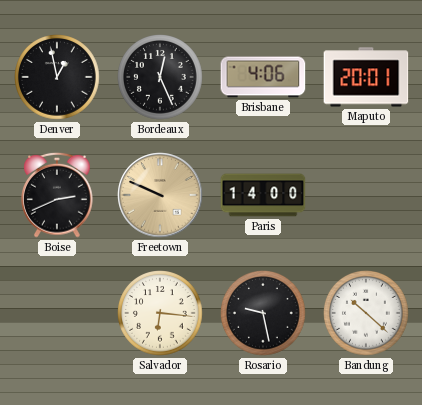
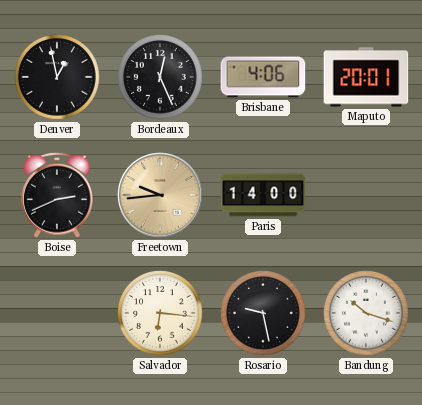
Freetown: 9:49 -> 9:44 (160, 195)
Bandung: 10:22 -> 10:18 (367, 314)
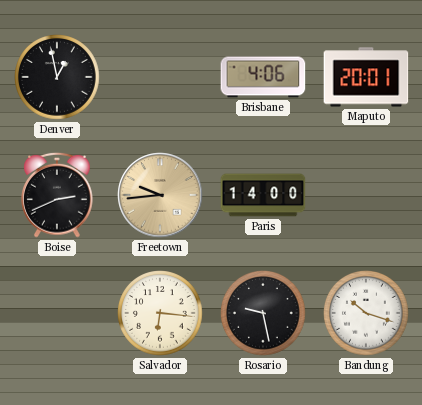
Bordeaux: 12:26 -> none (161, 78)
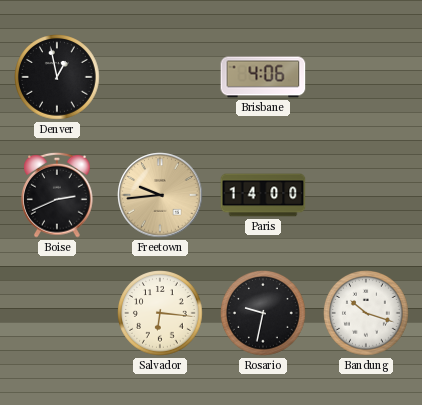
Maputo: 20:01 -> none (366, 77)
Rosario: 9:28 -> 9:32 (264, 314)
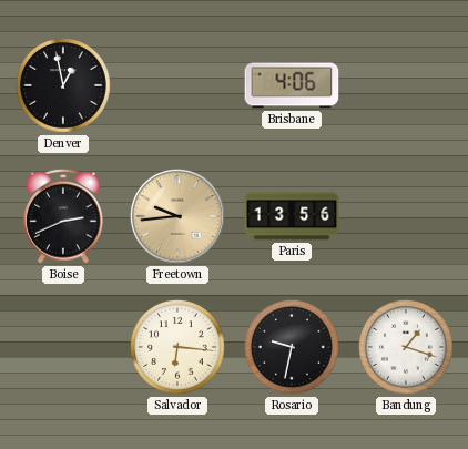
Paris: 14:00 -> 13:56 (292, 216)
Bandung: 10:18 -> 1:18 (407, 348)
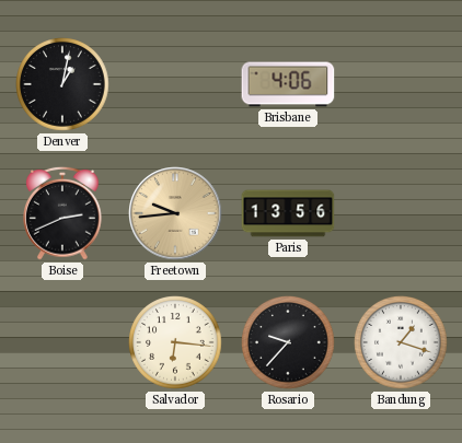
Denver: 12:58 -> 1:02 (63, 85)
Rosario: 9:32 -> 9:37 (289, 343)
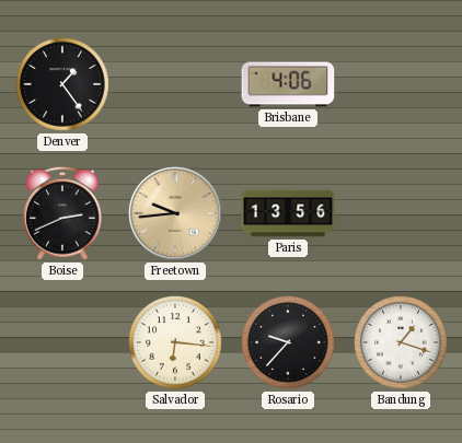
Denver: 1:02 -> 1:24 (63, 85)
